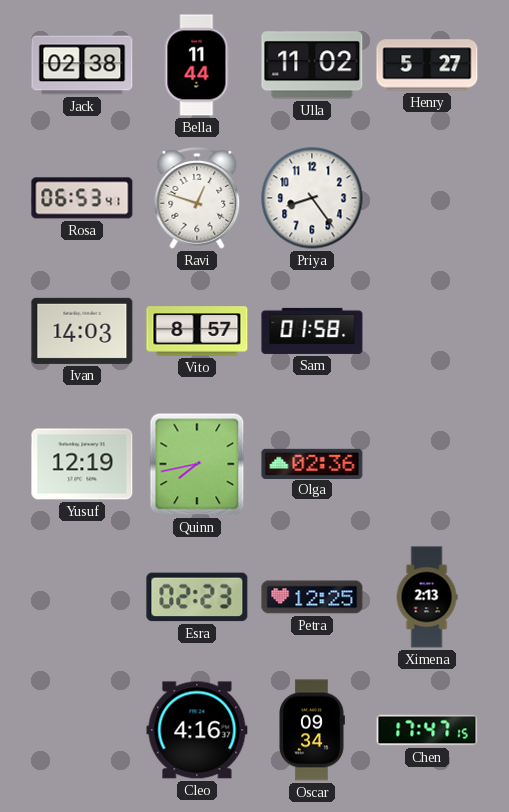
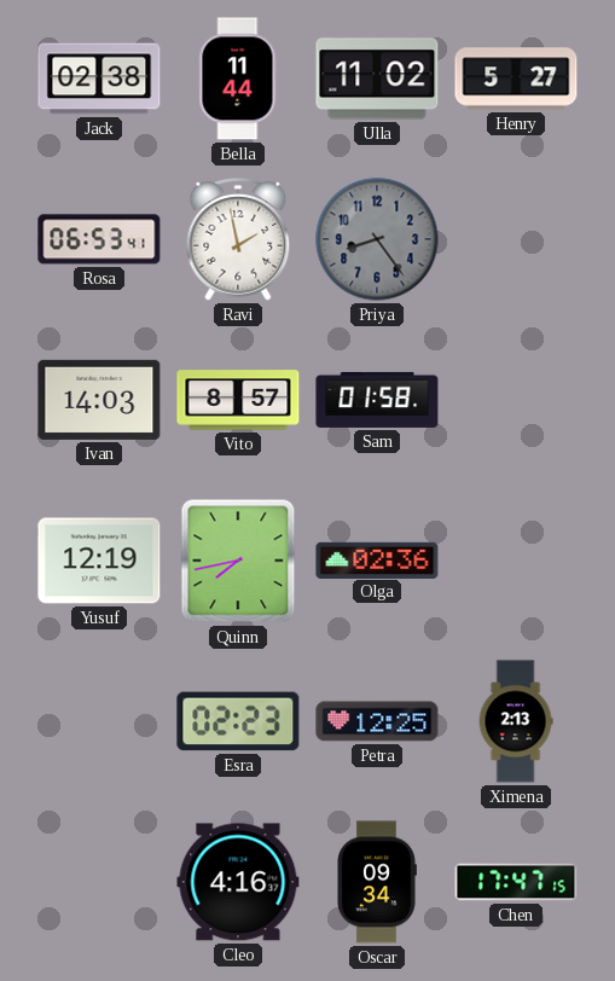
Ravi: 12:48 -> 1:58 (238, 239)
Priya dial: white -> grey (377, 239)
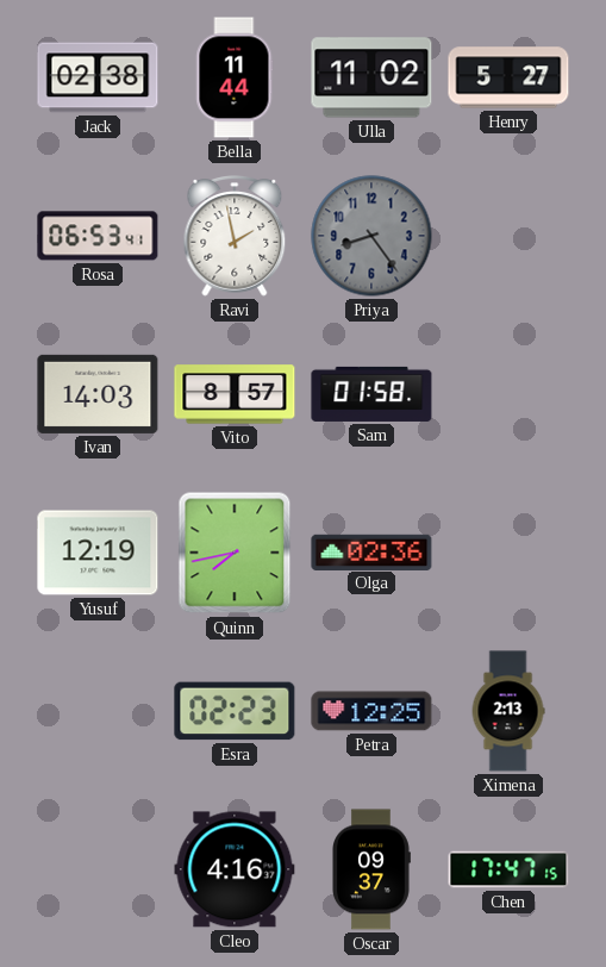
Oscar: 09:34 -> 09:37 (371, 869)
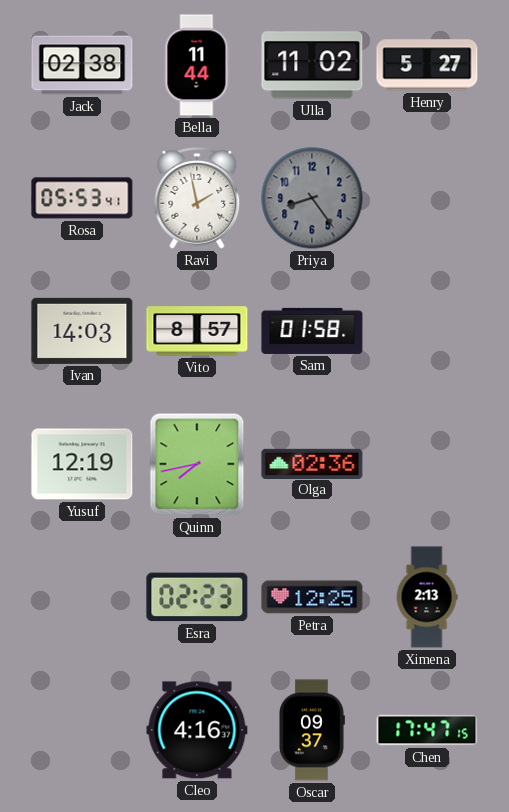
Rosa: 06:53 -> 05:53 (82, 198)
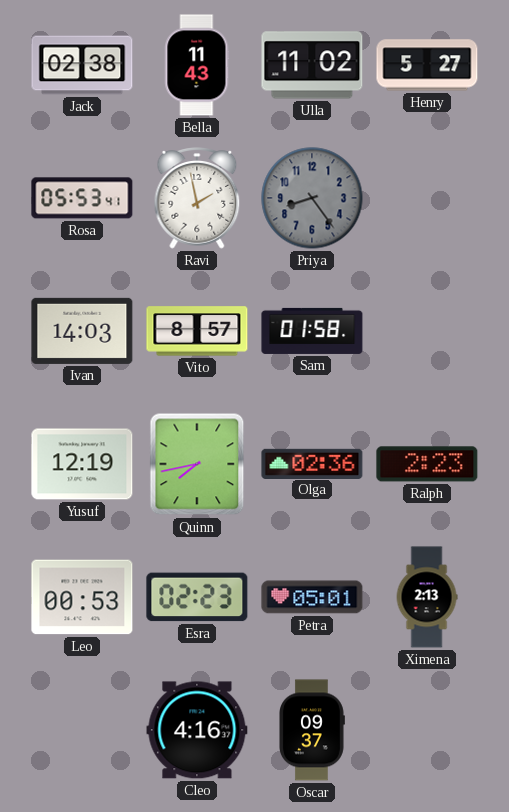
Bella: 11:44 -> 11:43 (197, 65)
Ralph: none -> 2:23 (427, 464)
Leo: none -> 00:53 (82, 597)
Petra: 12:25 -> 05:01 (312, 597)
Chen: 17:47 -> none (427, 730)
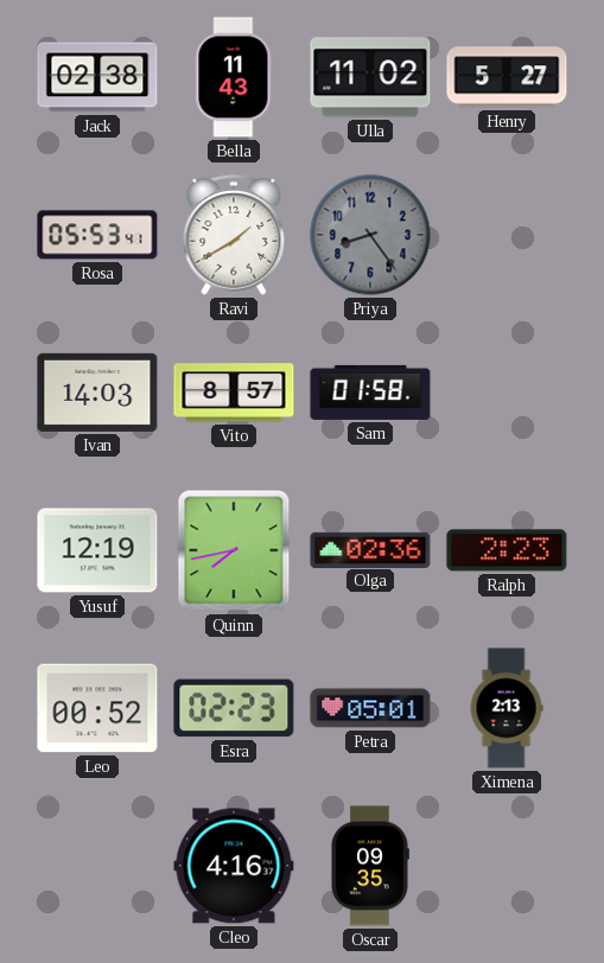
Ravi: 1:58 -> 1:40 (234, 235)
Leo: 00:53 -> 00:52 (97, 708)
Oscar: 09:37 -> 09:35 (370, 866)
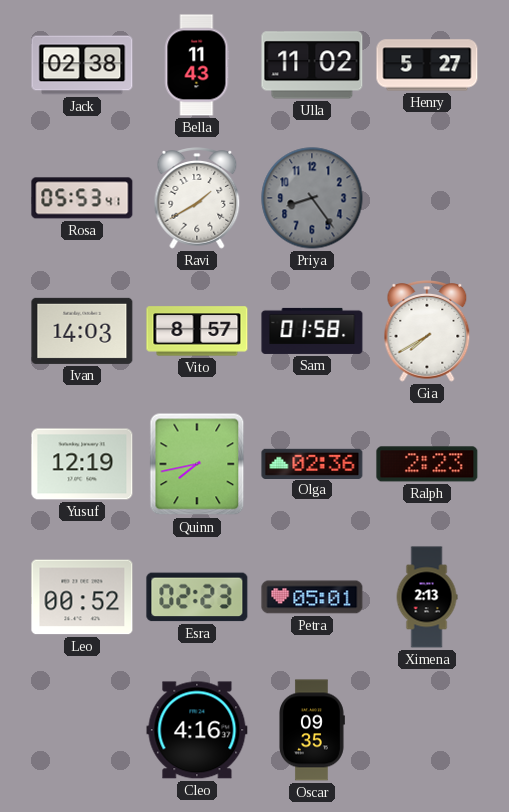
Gia: none -> 7:40 (427, 331)
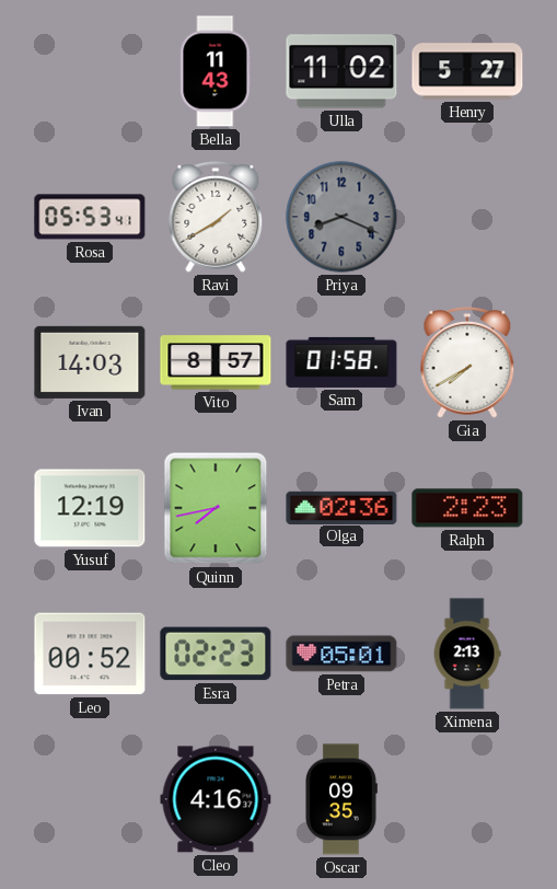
Jack: 02:38 -> none (82, 65)
Priya: 8:24 -> 8:19 (341, 217)
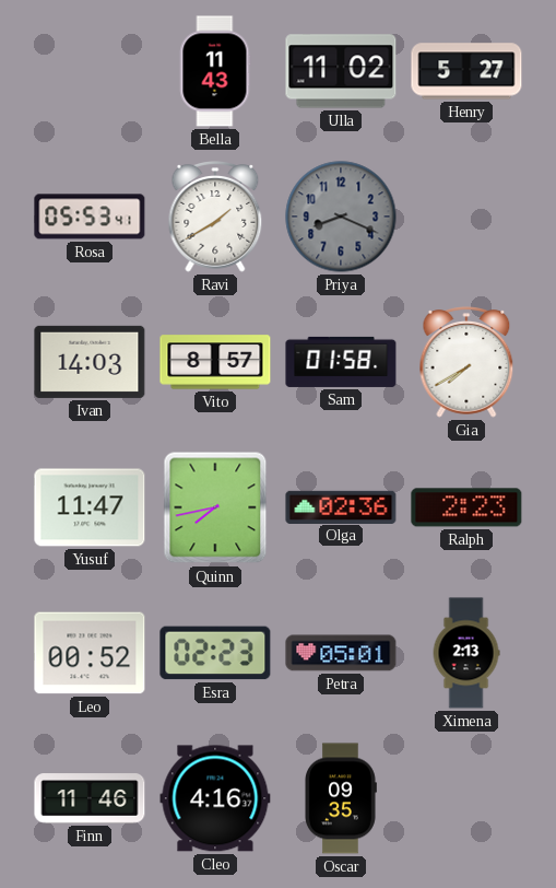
Yusuf: 12:19 -> 11:47 (90, 507)
Finn: none -> 11:46 (90, 798)
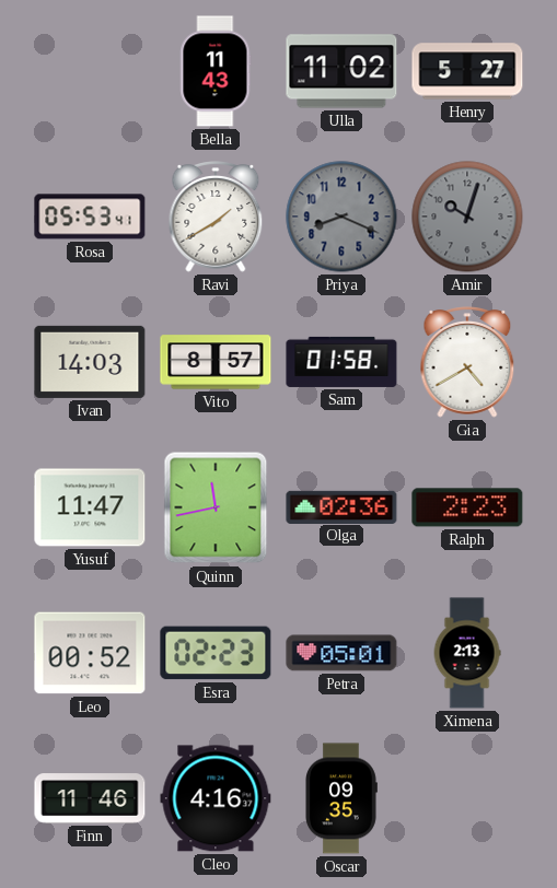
Amir: none -> 10:03 (467, 217)
Gia: 7:40 -> 4:40 (467, 362)
Quinn: 7:43 -> 11:43 (216, 507)
